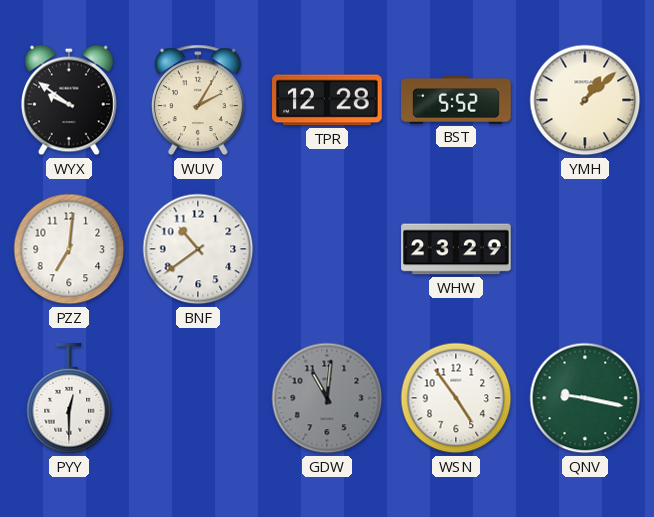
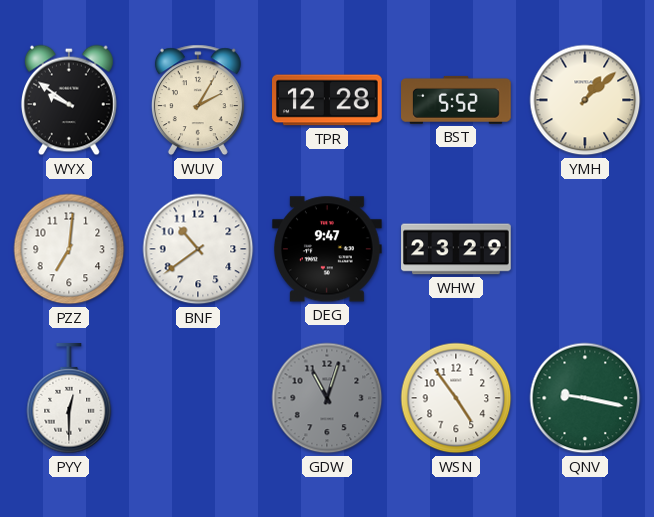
DEG: none -> 9:47 (328, 249)
GDW: 11:01 -> 11:03 (327, 398)
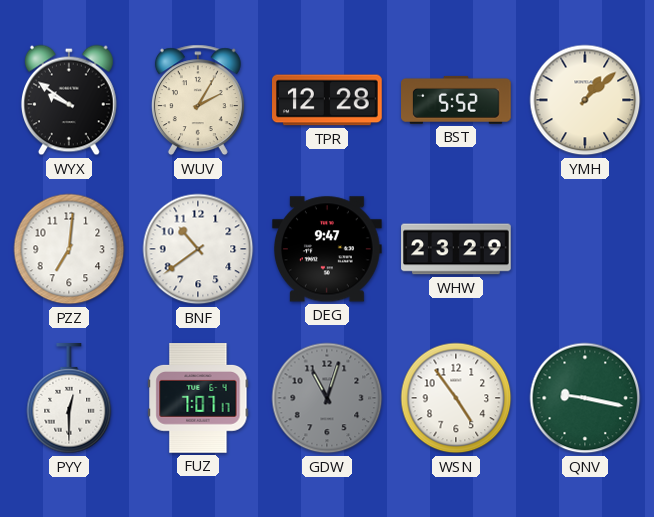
FUZ: none -> 7:07 (198, 399)
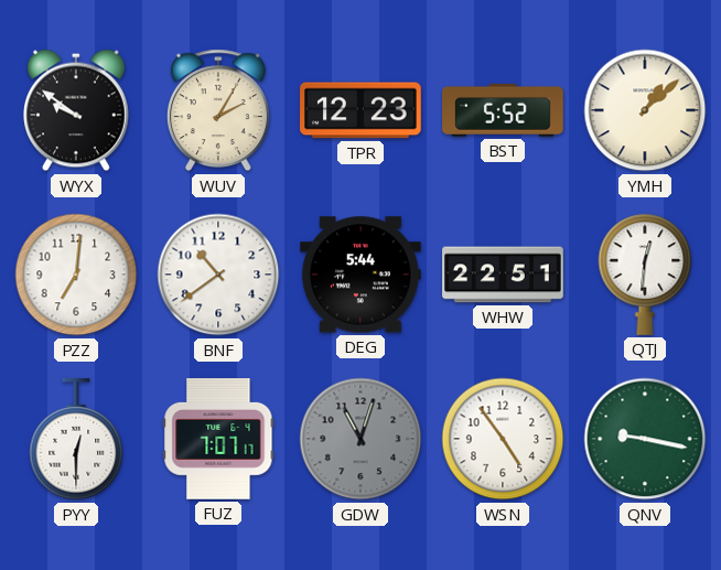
TPR: 12:28 -> 12:23 (362, 110)
DEG: 9:47 -> 5:44 (362, 275)
WHW: 23:29 -> 22:51 (503, 275)
QTJ: none -> 12:31 (645, 275)
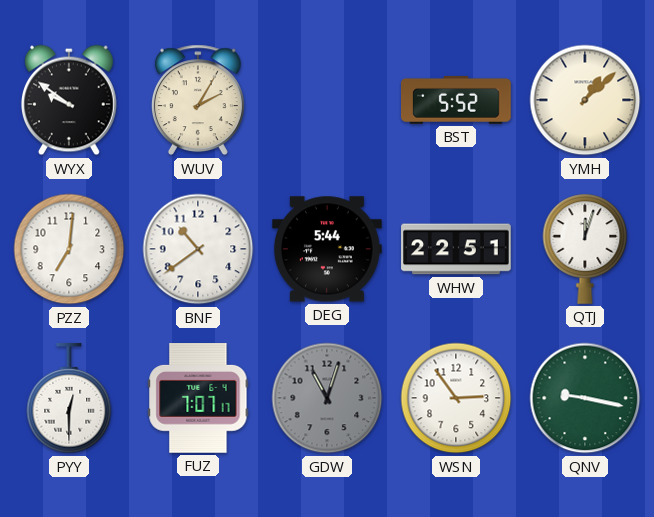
TPR: 12:23 -> none (362, 110)
QTJ: 12:31 -> 12:03 (585, 249)
WSN: 4:54 -> 2:54 (456, 398)
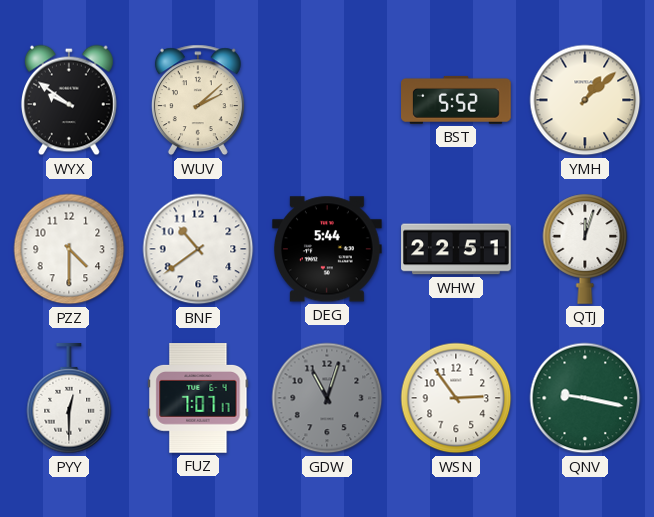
WUV: 2:05 -> 2:08 (198, 100)
PZZ: 7:01 -> 4:30 (69, 249)
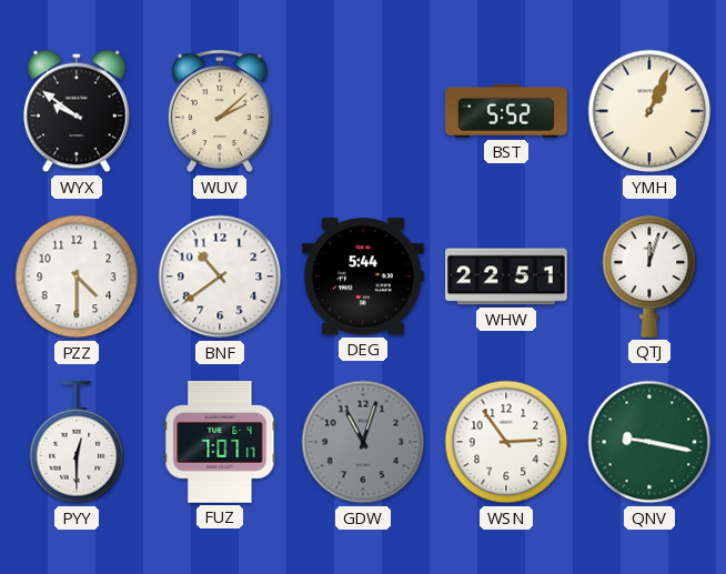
YMH: 1:08 -> 1:04 (649, 111)
